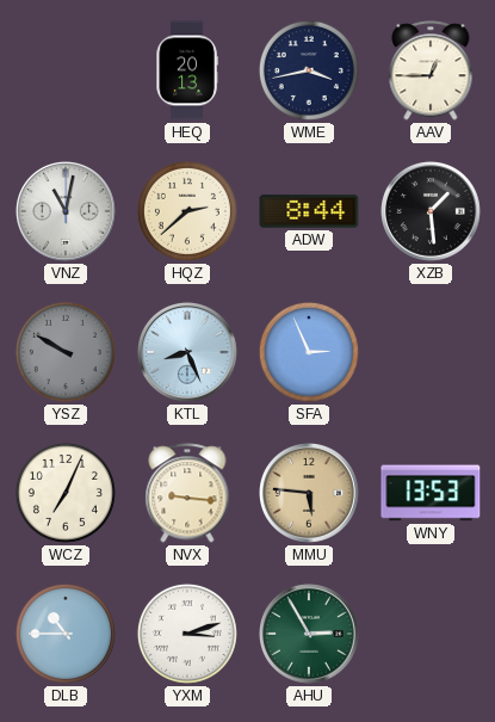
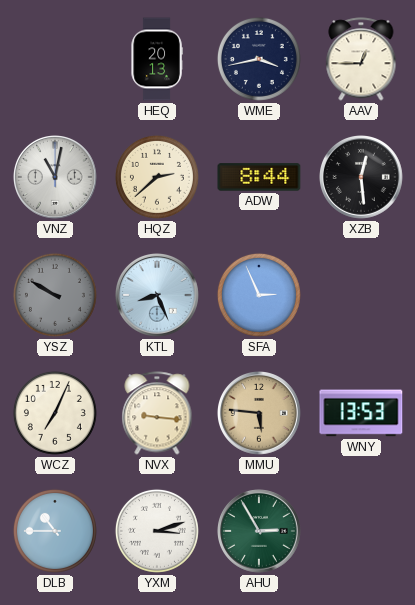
XZB: 1:29 -> 12:29 (362, 178)
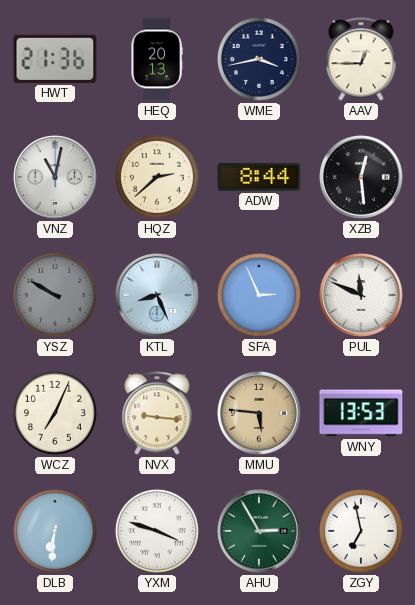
HWT: none -> 21:36 (55, 59)
PUL: none -> 11:49 (362, 296)
DLB: 10:45 -> 6:31 (55, 531)
YXM: 3:12 -> 3:48 (157, 531)
ZGY: none -> 6:58 (361, 531)
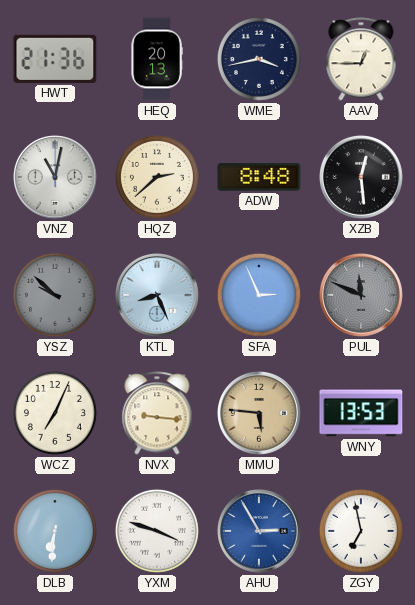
ADW: 8:44 -> 8:48 (259, 177)
YSZ: 9:50 -> 9:52 (55, 295)
PUL dial: white -> grey (362, 296)
AHU dial: green -> blue (260, 532)
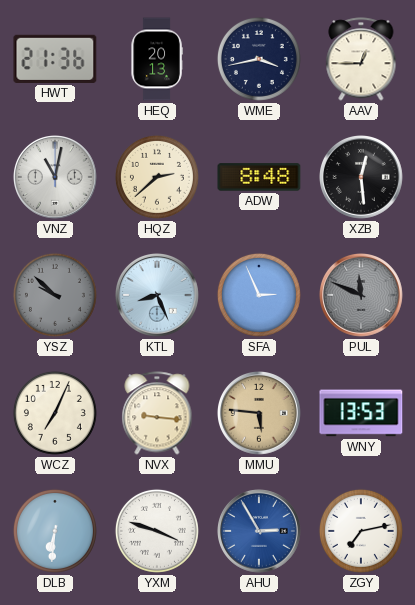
ZGY: 6:58 -> 7:13 (361, 531)
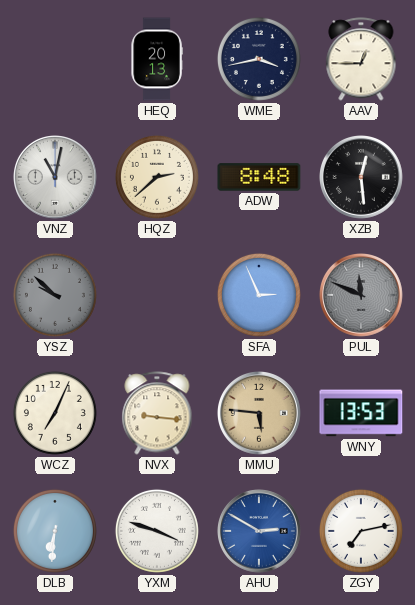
HWT: 21:36 -> none (55, 59)
KTL: 8:26 -> none (158, 296)
AHU: 2:55 -> 2:50 (260, 532)
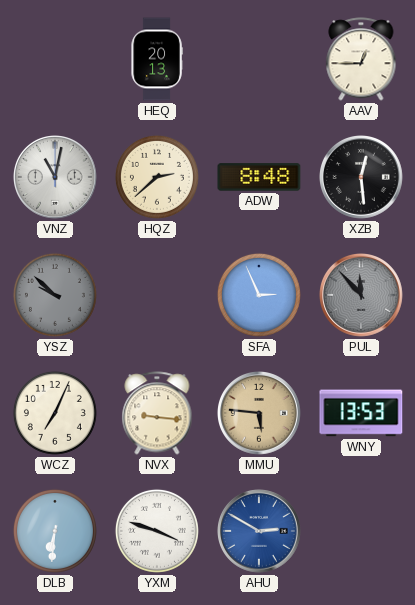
WME: 3:43 -> none (259, 59)
PUL: 11:49 -> 11:53 (362, 296)
ZGY: 7:13 -> none (361, 531)
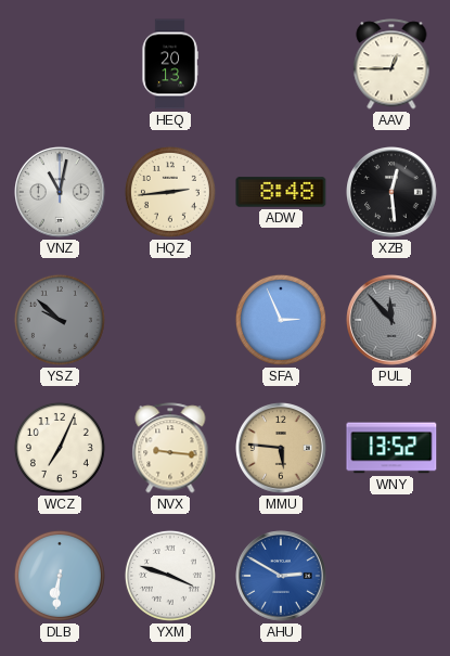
HQZ: 2:38 -> 2:44 (170, 192)
WNY: 13:53 -> 13:52 (391, 448)
